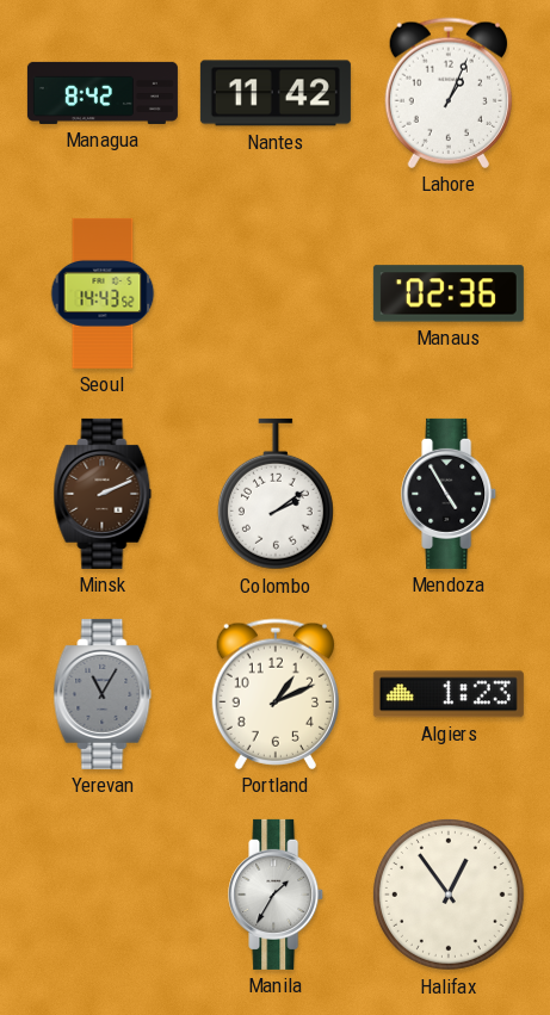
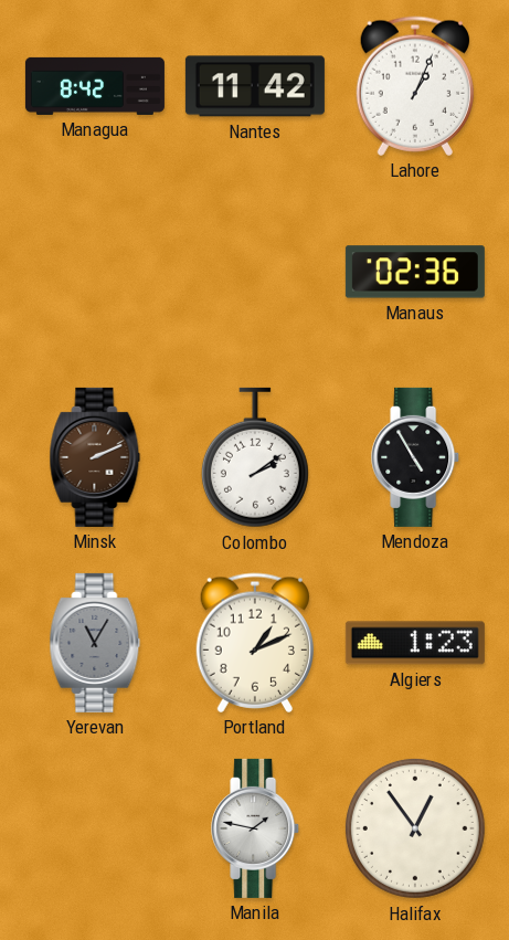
Seoul: 14:43 -> none (103, 293)
Manila: 1:35 -> 1:47 (256, 828)
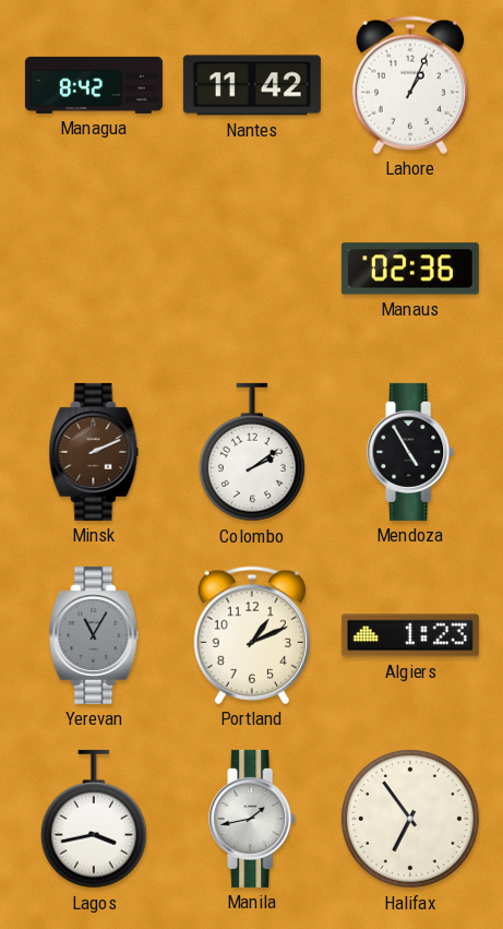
Lagos: none -> 3:43 (94, 819)
Manila: 1:47 -> 1:43 (253, 819)
Halifax: 12:54 -> 6:54 (410, 819)
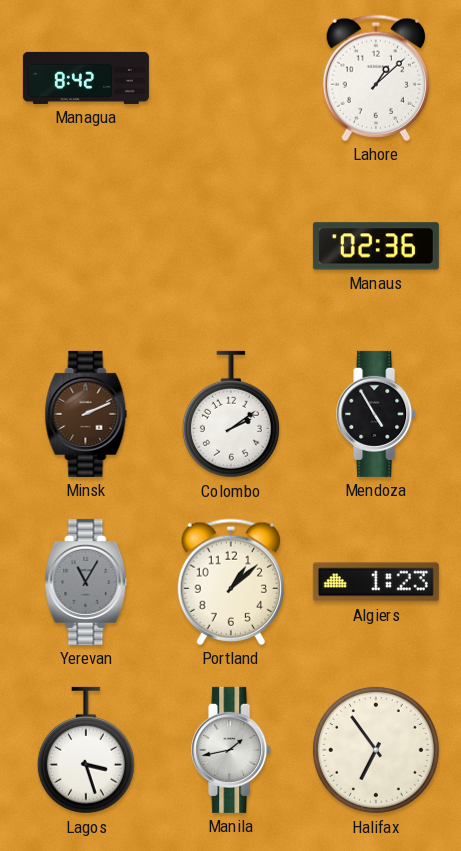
Nantes: 11:42 -> none (252, 85)
Lahore: 1:04 -> 1:08 (375, 78)
Portland: 1:11 -> 1:08 (230, 582)
Lagos: 3:43 -> 3:27 (86, 750)
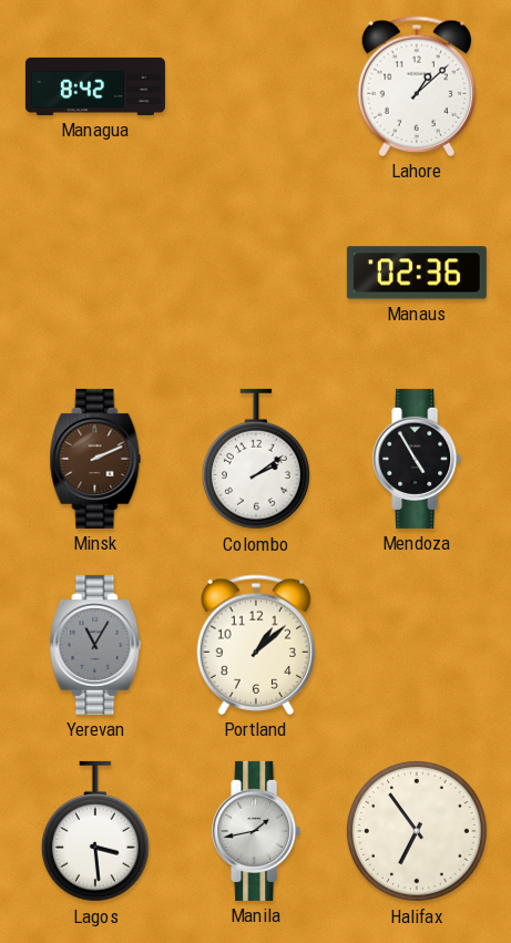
Algiers: 1:23 -> none (376, 582)
Lagos: 3:27 -> 3:29 (95, 831)
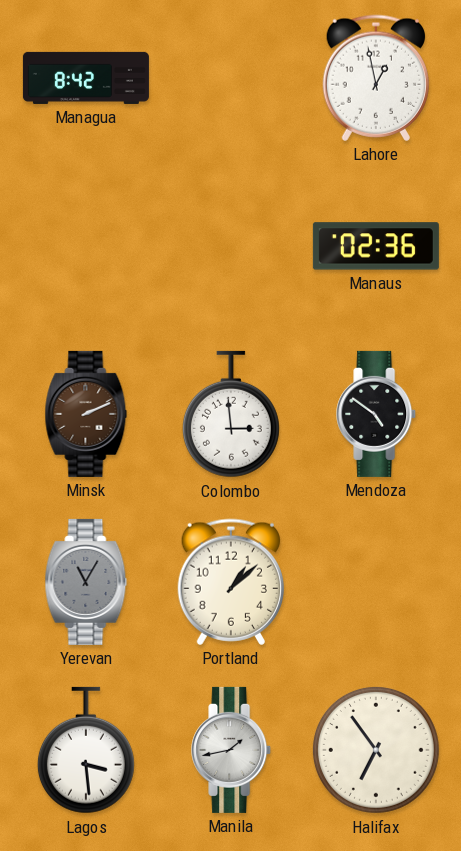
Lahore: 1:08 -> 12:58 (375, 78)
Colombo: 2:09 -> 2:59 (231, 414)
Mendoza: 4:55 -> 4:51 (377, 414)
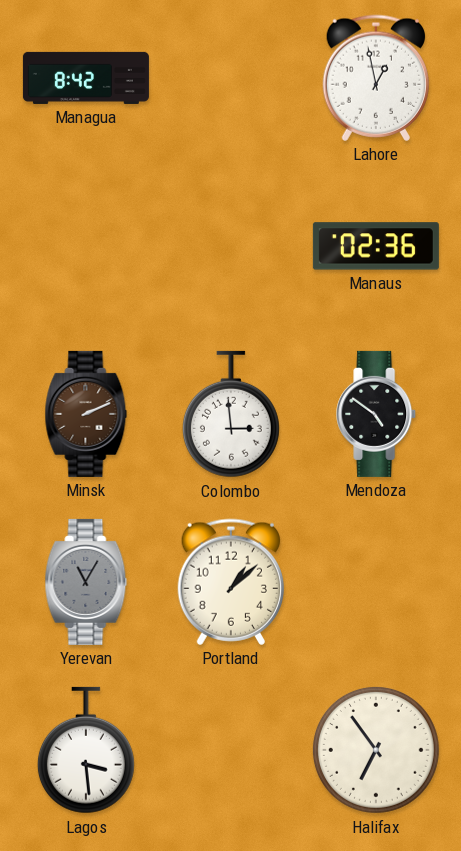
Manila: 1:43 -> none (232, 750)
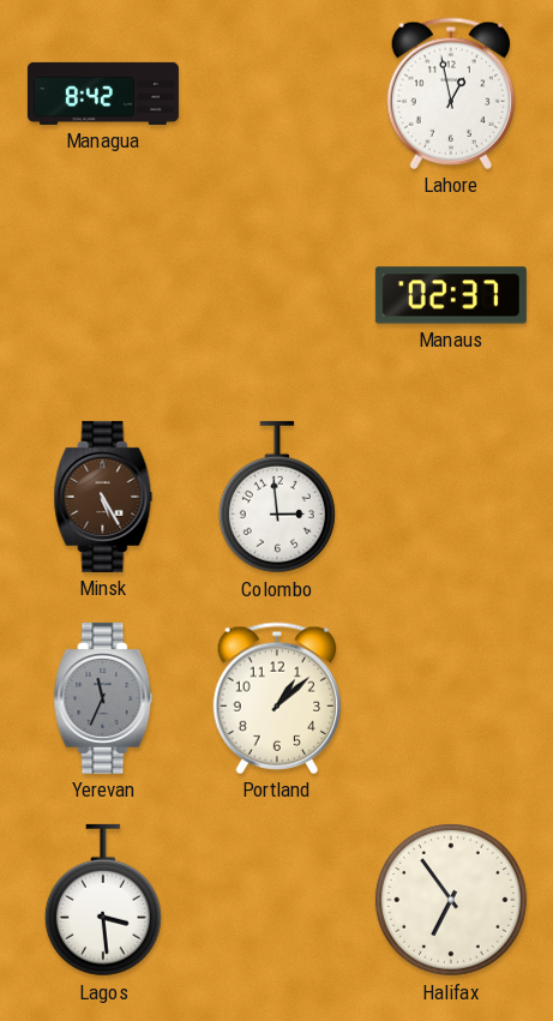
Manaus: 02:36 -> 02:37 (451, 295)
Minsk: 2:11 -> 5:25 (103, 497)
Mendoza: 4:51 -> none (377, 414)
Yerevan: 11:05 -> 11:34 (103, 698)
